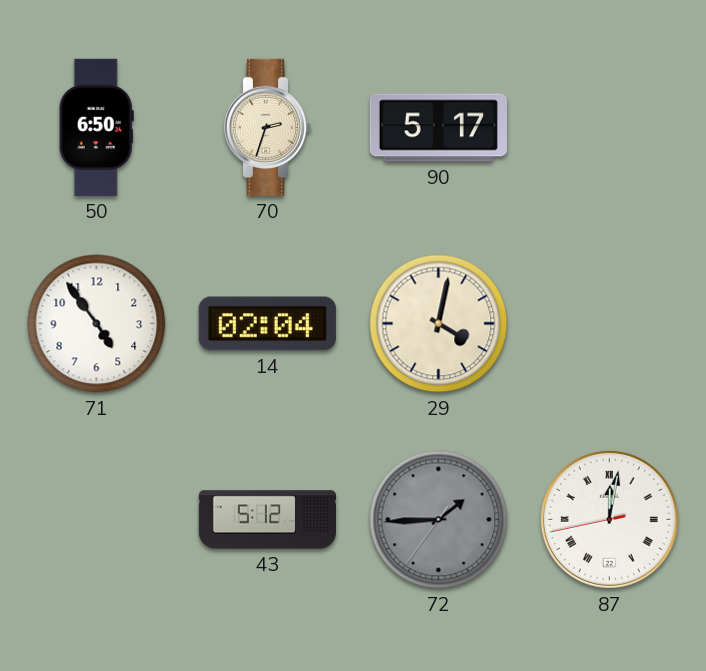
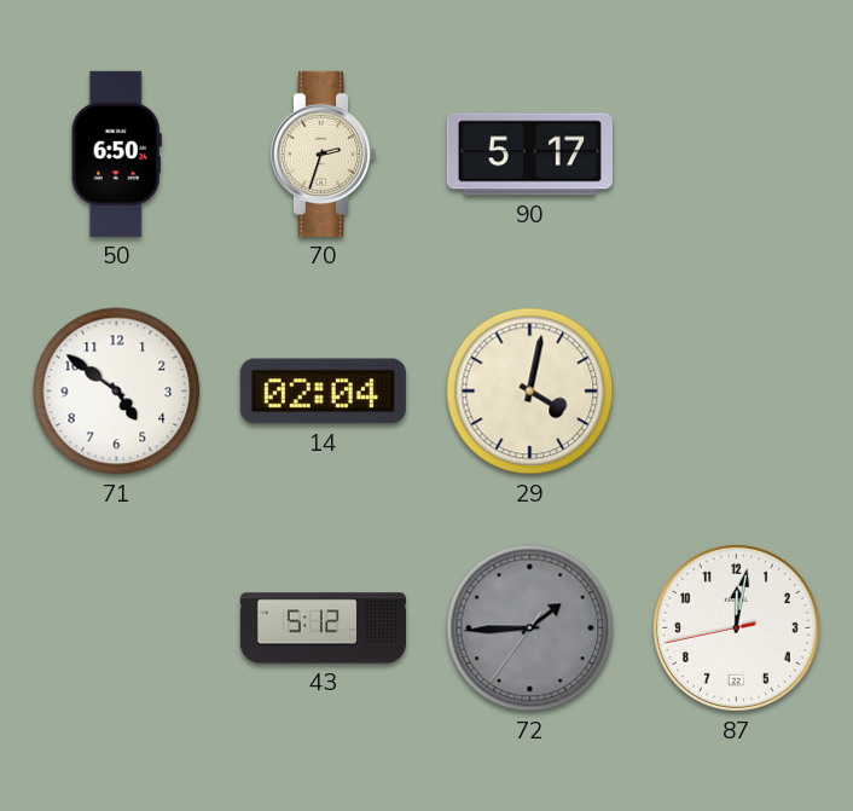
71: 4:54 -> 4:51 (117, 392)
87 numerals: Roman -> Arabic (736, 627)
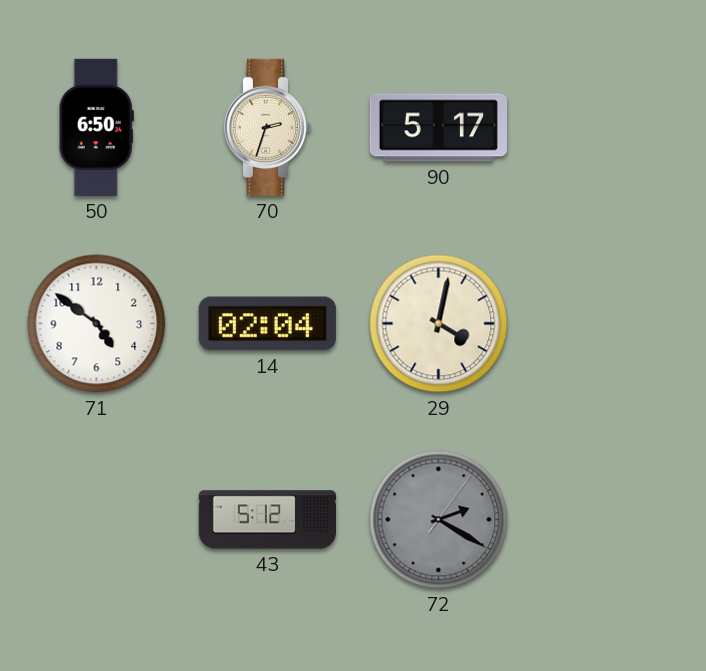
72: 1:44 -> 2:20 (439, 520)
87: 12:01 -> none (736, 627)
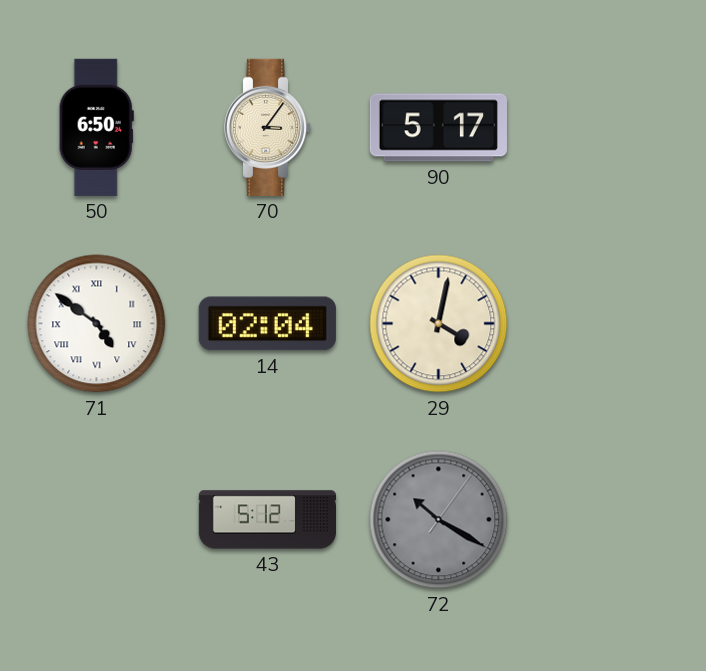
70: 2:33 -> 3:06 (268, 127)
71 numerals: Arabic -> Roman (97, 324)
72: 2:20 -> 10:20 (439, 520)
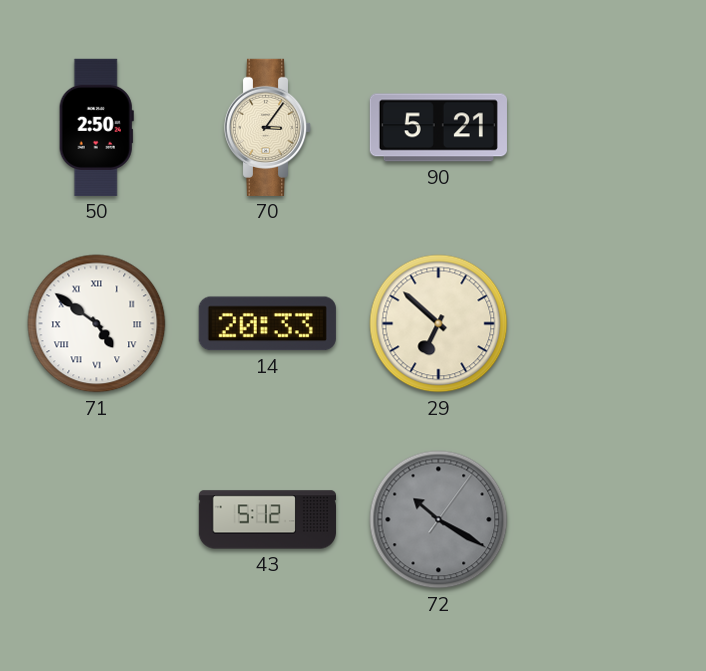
50: 6:50 -> 2:50 (96, 127)
90: 5:17 -> 5:21 (438, 128)
14: 02:04 -> 20:33 (267, 324)
29: 4:02 -> 6:52 (439, 324)
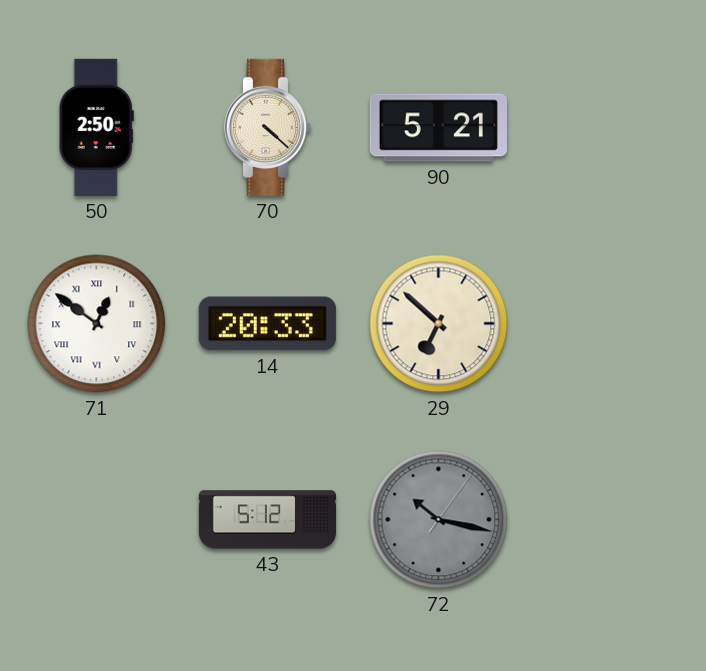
70: 3:06 -> 4:22 (268, 127)
71: 4:51 -> 12:51 (97, 324)
72: 10:20 -> 10:17 (439, 520)
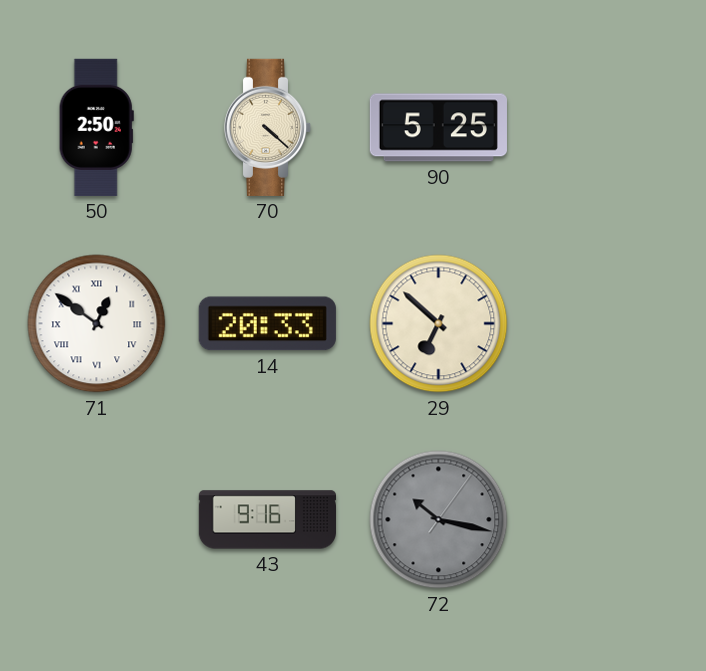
90: 5:21 -> 5:25 (438, 128)
43: 5:12 -> 9:16 (267, 520)
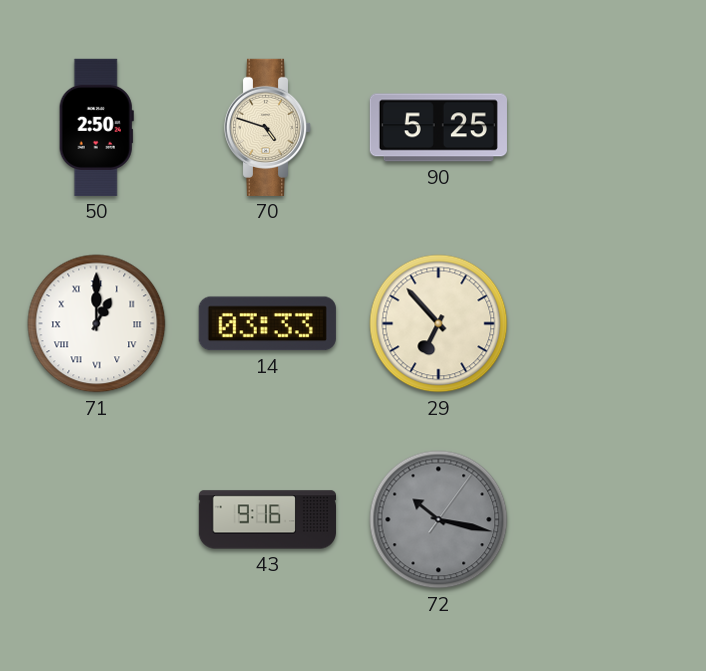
70: 4:22 -> 4:48 (268, 127)
71: 12:51 -> 1:00 (97, 324)
14: 20:33 -> 03:33 (267, 324)
29: 6:52 -> 6:53 (439, 324)
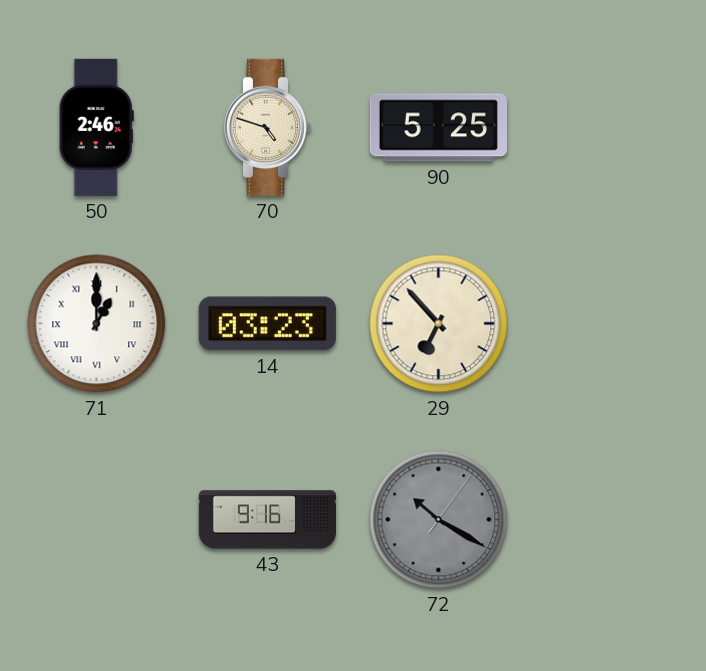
50: 2:50 -> 2:46 (96, 127)
14: 03:33 -> 03:23 (267, 324)
72: 10:17 -> 10:20 (439, 520)
